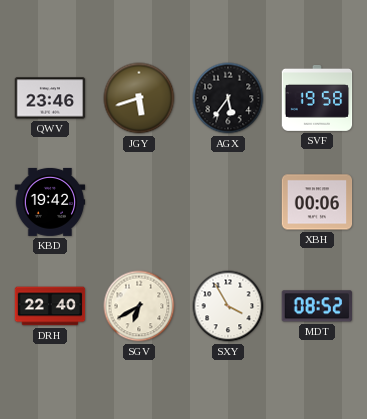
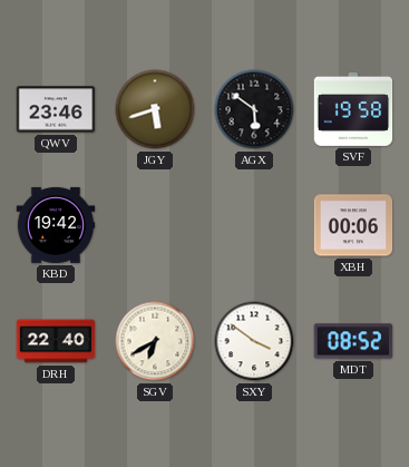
AGX: 5:36 -> 5:51 (254, 109)
SXY: 3:55 -> 3:51 (254, 341)
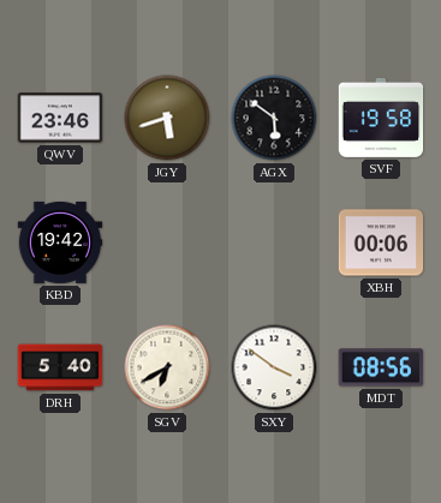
DRH: 22:40 -> 5:40 (60, 367)
MDT: 08:52 -> 08:56 (381, 367)
